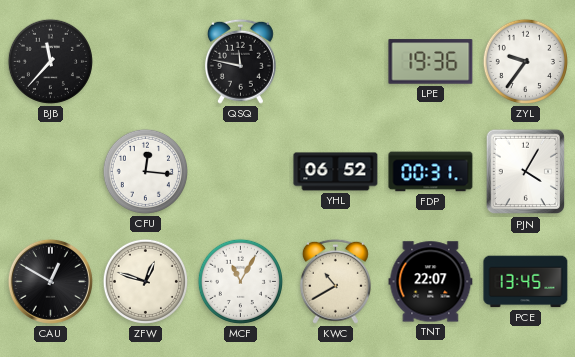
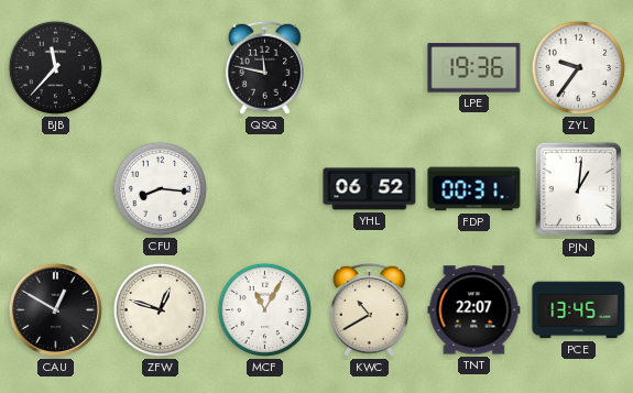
CFU: 12:16 -> 8:16 (160, 188)
PJN: 4:05 -> 1:01 (578, 189)
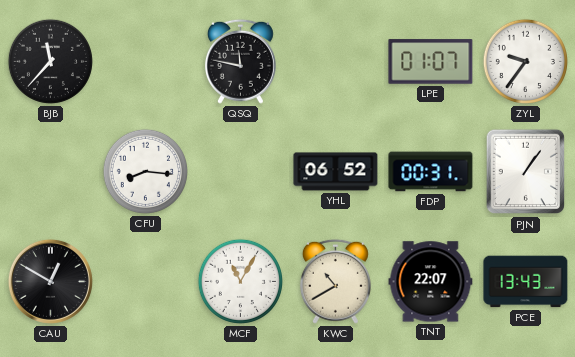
LPE: 19:36 -> 01:07 (431, 62)
PJN: 1:01 -> 1:06 (525, 172)
ZFW: 12:48 -> none (160, 309)
PCE: 13:45 -> 13:43 (526, 282)
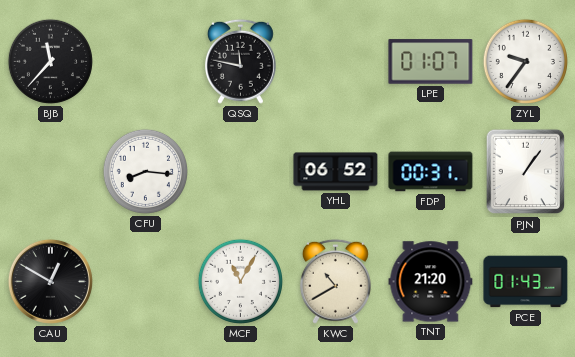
TNT: 22:07 -> 21:20 (431, 282)
PCE: 13:43 -> 01:43 (526, 282)
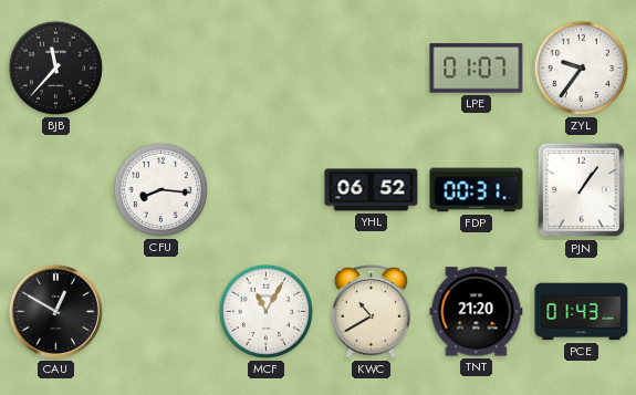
QSQ: 11:47 -> none (240, 61)
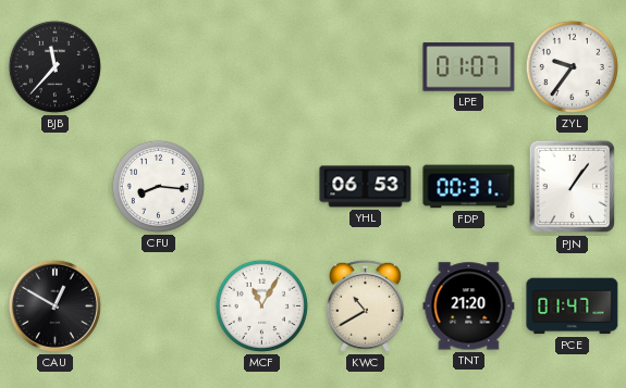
YHL: 06:52 -> 06:53 (366, 187)
PCE: 01:43 -> 01:47 (573, 306)
